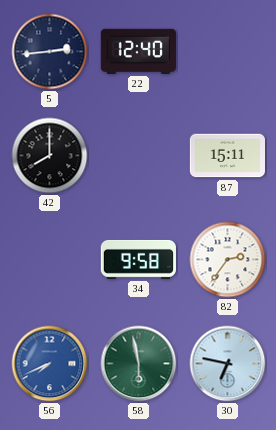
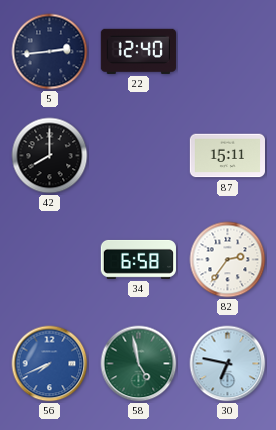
34: 9:58 -> 6:58 (138, 259)
58: 5:58 -> 4:58 (139, 364)
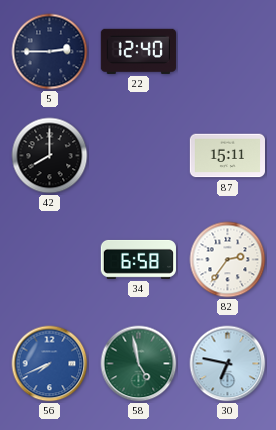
5: 2:44 -> 2:45 (50, 52)
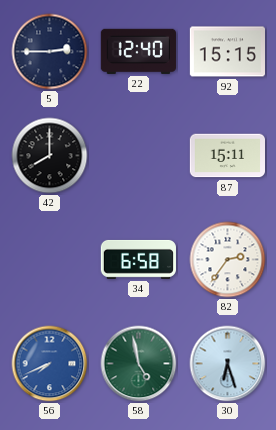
92: none -> 15:15 (227, 52)
30: 6:47 -> 6:27 (228, 364)
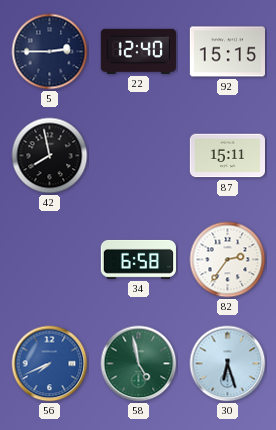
42: 8:00 -> 7:58 (50, 156)
